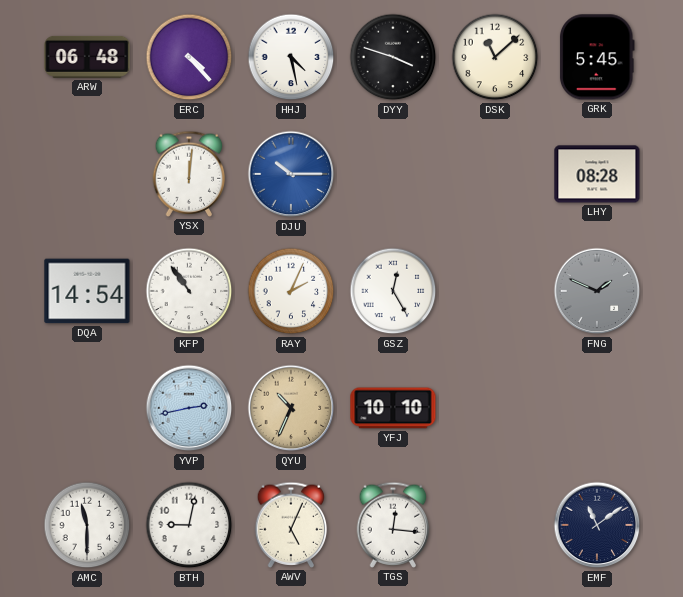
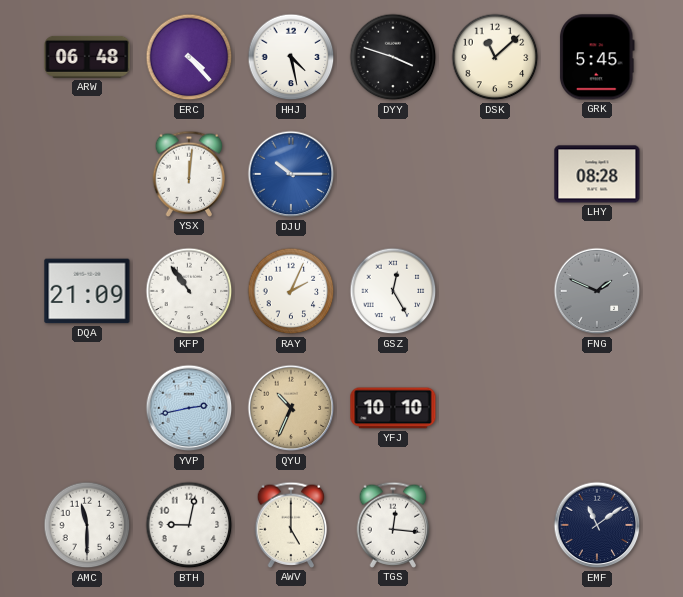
DQA: 14:54 -> 21:09 (87, 291)
AWV: 5:04 -> 5:00 (291, 525)
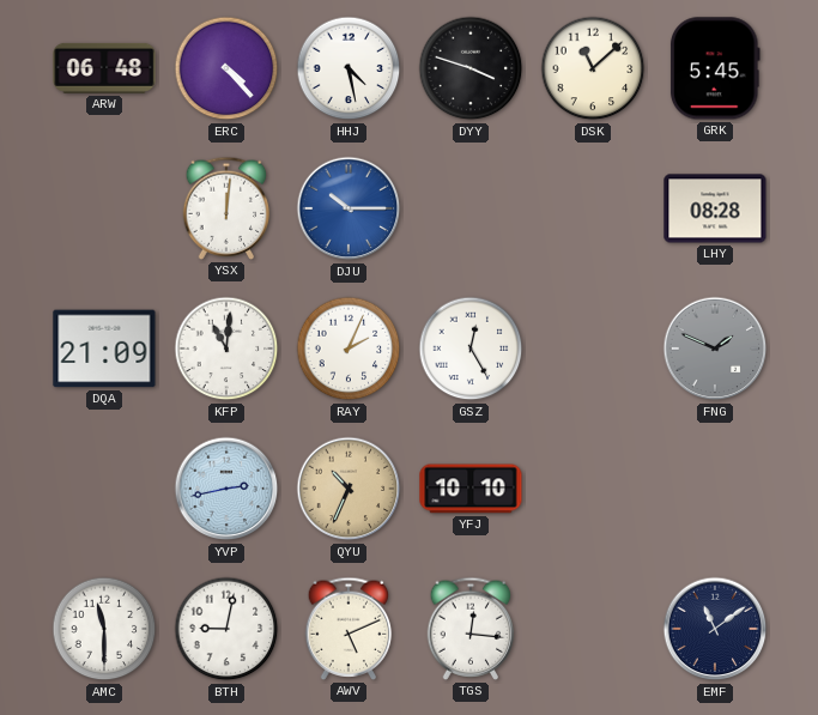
KFP: 10:54 -> 11:01 (226, 349)
AWV: 5:00 -> 5:11 (349, 629)
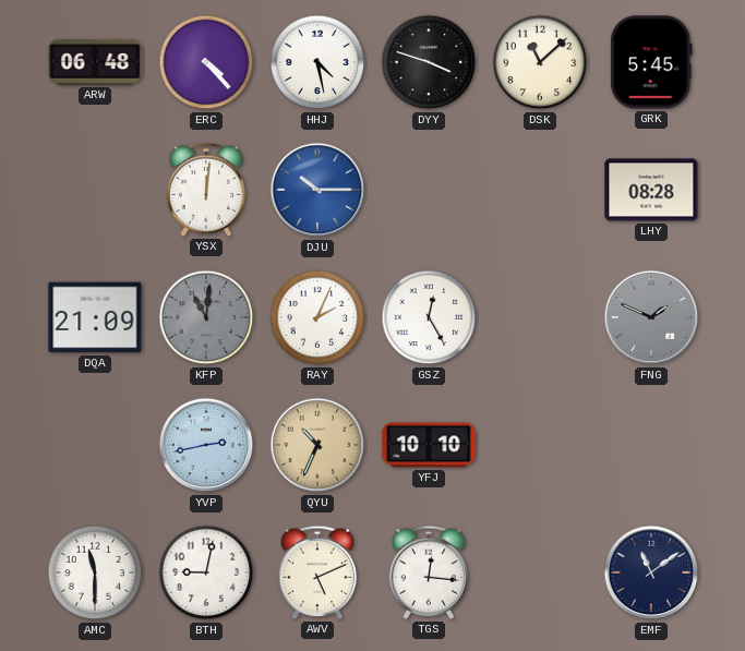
KFP dial: white -> grey (206, 317)
